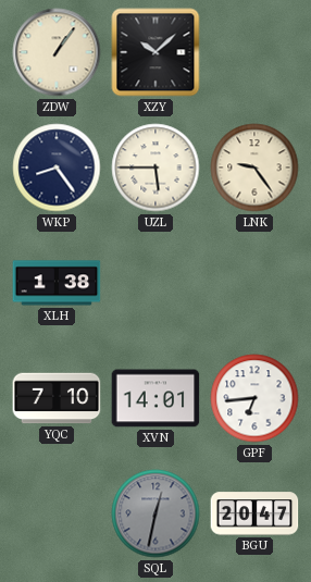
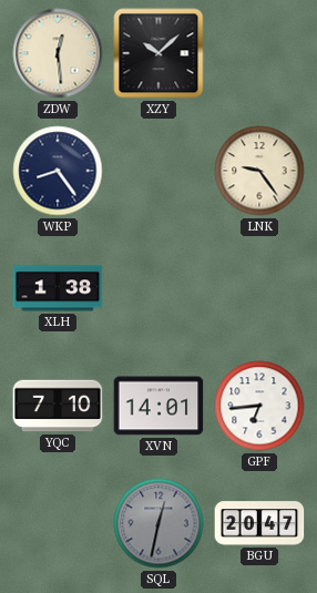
ZDW: 1:06 -> 12:29 (58, 53)
UZL: 5:45 -> none (155, 168)
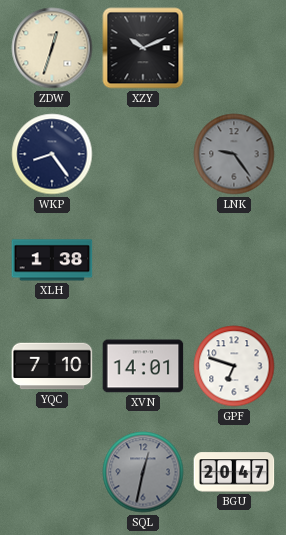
ZDW: 12:29 -> 12:33 (52, 48)
XZY: 10:08 -> 10:11 (143, 48)
LNK dial: cream -> grey (234, 154)
GPF: 6:44 -> 6:48 (234, 366)
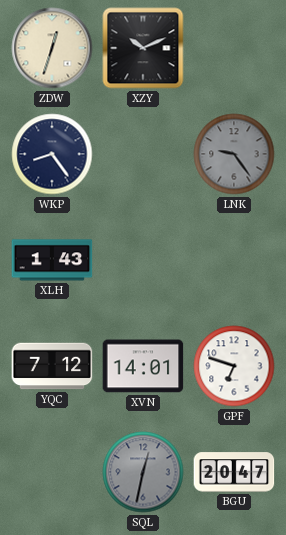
XLH: 1:38 -> 1:43 (52, 260)
YQC: 7:10 -> 7:12 (52, 366)
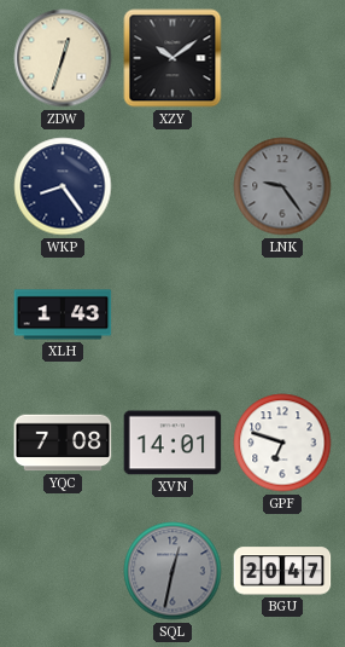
XZY: 10:11 -> 10:09 (172, 58)
YQC: 7:12 -> 7:08 (63, 443)
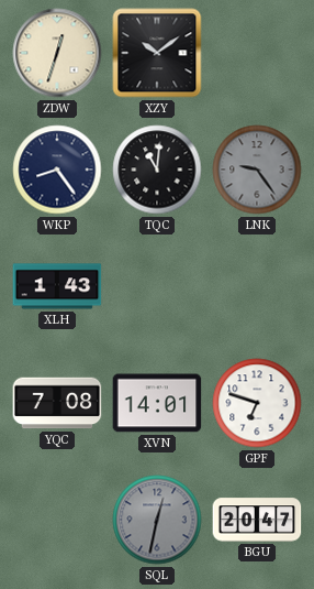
TQC: none -> 11:01 (157, 170)
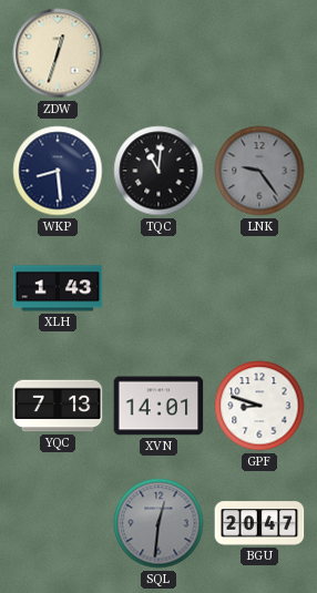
XZY: 10:09 -> none (157, 53)
WKP: 8:24 -> 8:29 (58, 171)
YQC: 7:08 -> 7:13 (58, 406)
GPF: 6:48 -> 8:48 (259, 406)
SQL: 12:32 -> 12:31 (158, 523)
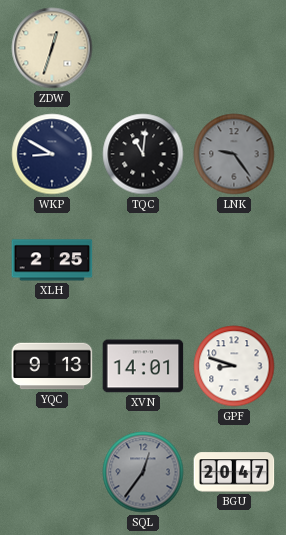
WKP: 8:29 -> 8:50 (52, 154)
XLH: 1:43 -> 2:25 (52, 260)
YQC: 7:13 -> 9:13 (52, 366)
SQL: 12:31 -> 12:36 (143, 472)
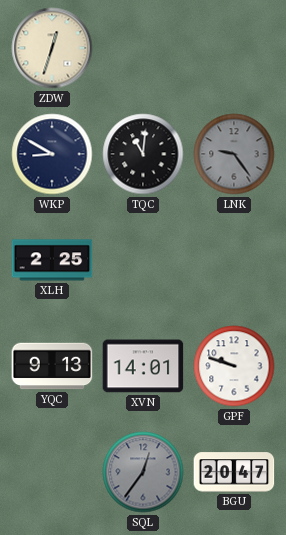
GPF: 8:48 -> 9:48 (234, 366)
